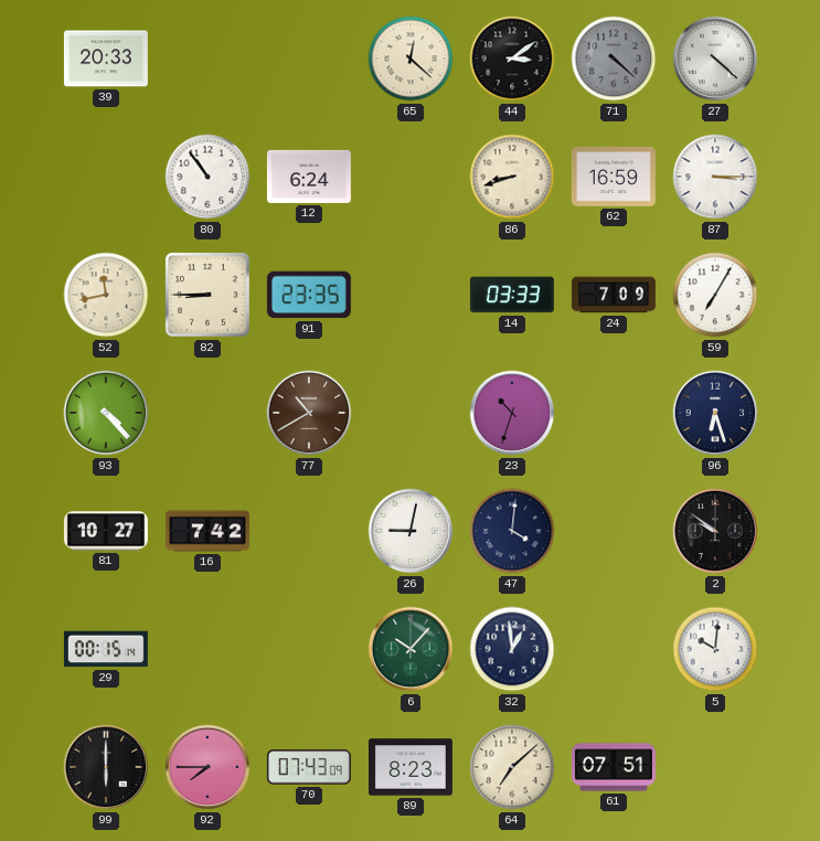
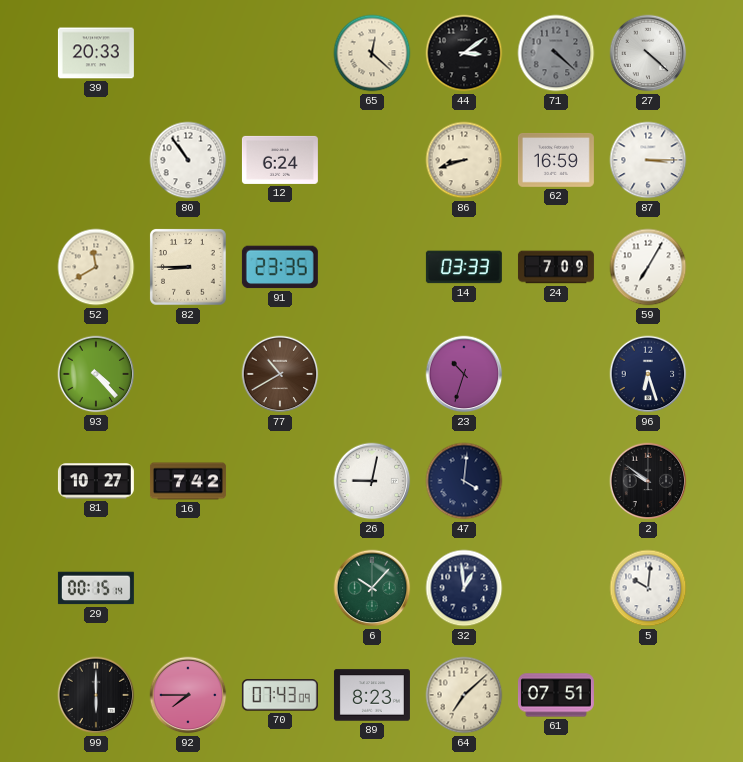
52: 11:43 -> 11:40 (96, 267)
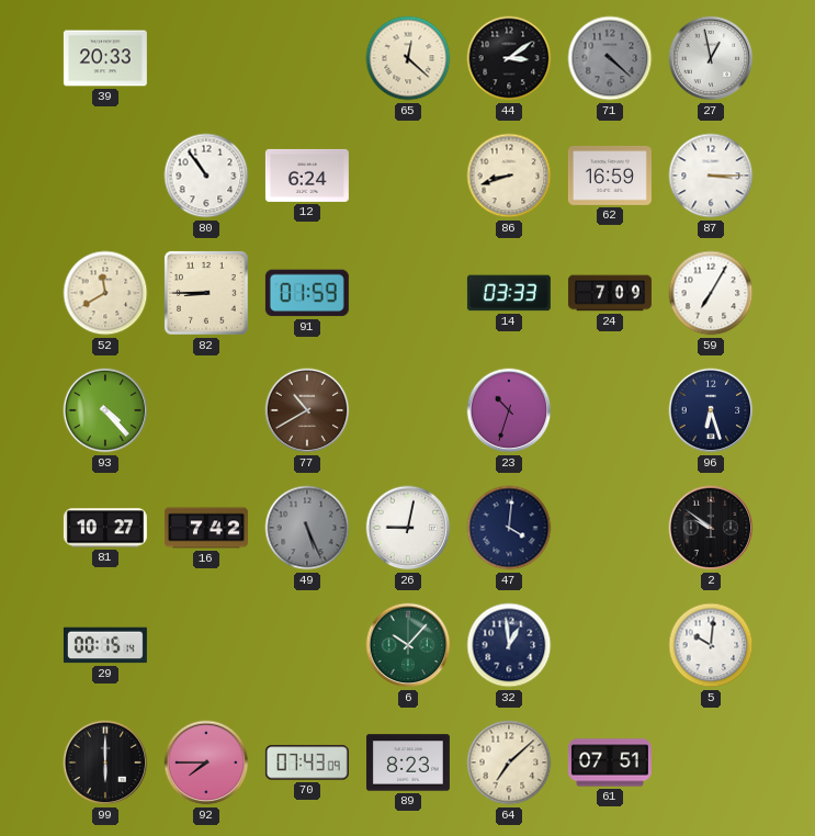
27: 4:22 -> 12:58 (711, 58)
91: 23:35 -> 01:59 (307, 293)
49: none -> 5:26 (307, 528)
